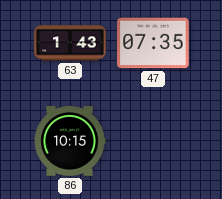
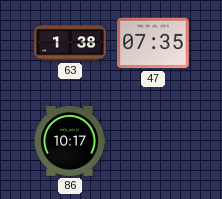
63: 1:43 -> 1:38 (70, 43)
86: 10:15 -> 10:17 (70, 142)
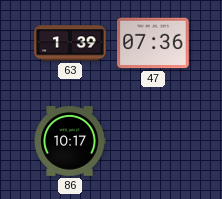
63: 1:38 -> 1:39 (70, 43)
47: 07:35 -> 07:36 (153, 43)
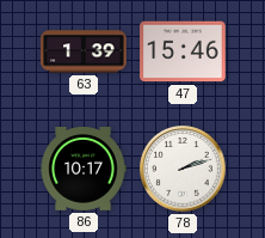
47: 07:36 -> 15:46 (183, 51)
78: none -> 2:12 (184, 170)
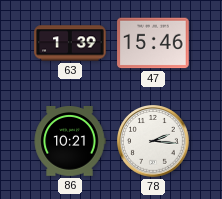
86: 10:17 -> 10:21 (70, 142)
78: 2:12 -> 2:16 (154, 142)
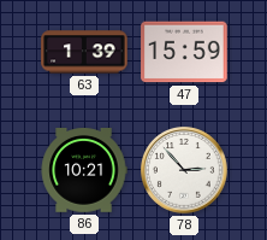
47: 15:46 -> 15:59 (184, 52)
78: 2:16 -> 2:53 (185, 171)
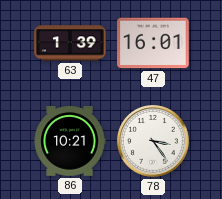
47: 15:59 -> 16:01 (153, 43)
78: 2:53 -> 3:24 (154, 142)
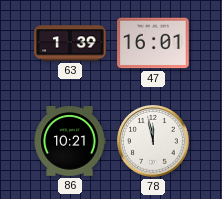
78: 3:24 -> 11:58 (154, 142)
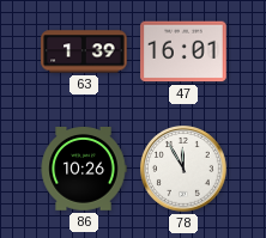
86: 10:21 -> 10:26 (84, 170)
78: 11:58 -> 11:55 (185, 170)
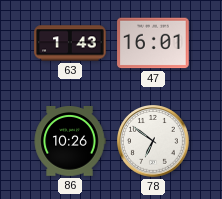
63: 1:39 -> 1:43 (70, 43)
78: 11:55 -> 6:51 (154, 142)
